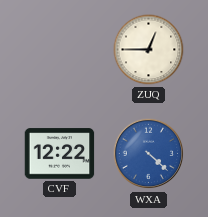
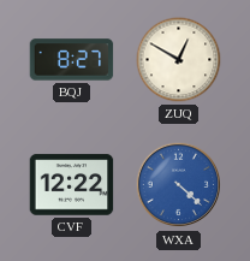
BQJ: none -> 8:27 (72, 60)
ZUQ: 12:45 -> 12:50 (179, 60)
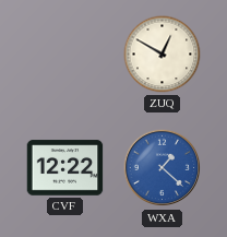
BQJ: 8:27 -> none (72, 60)
WXA: 4:22 -> 1:22 (163, 168)
